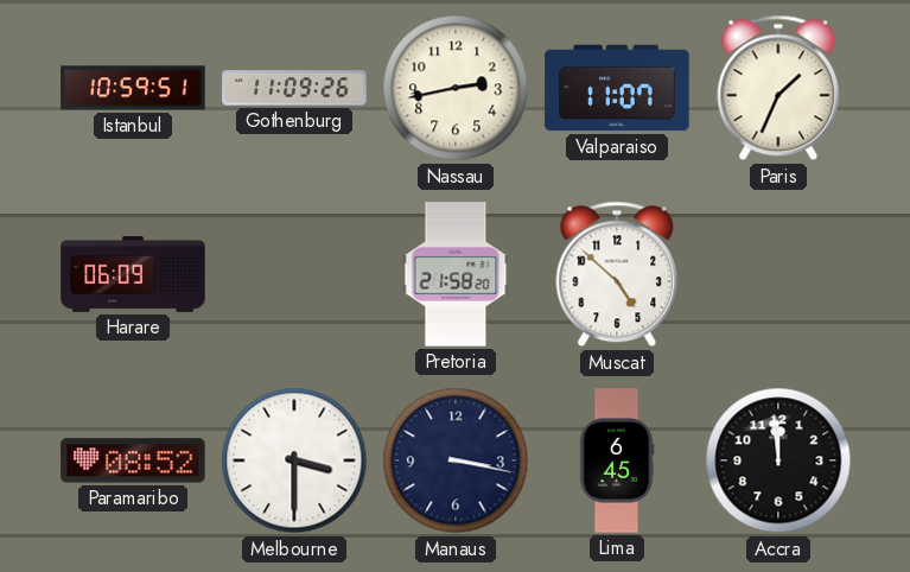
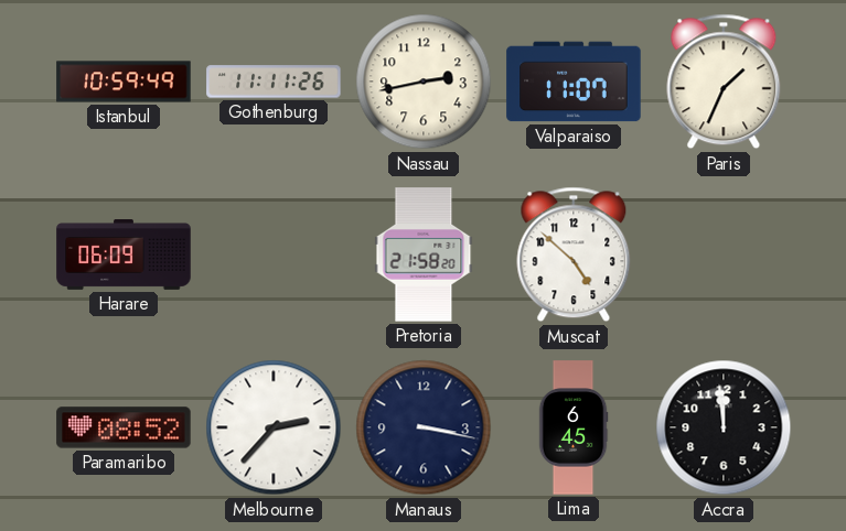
Istanbul: 10:59:51 -> 10:59:49 (124, 82)
Gothenburg: 11:09 -> 11:11 (274, 82)
Melbourne: 3:30 -> 2:37 (274, 427)
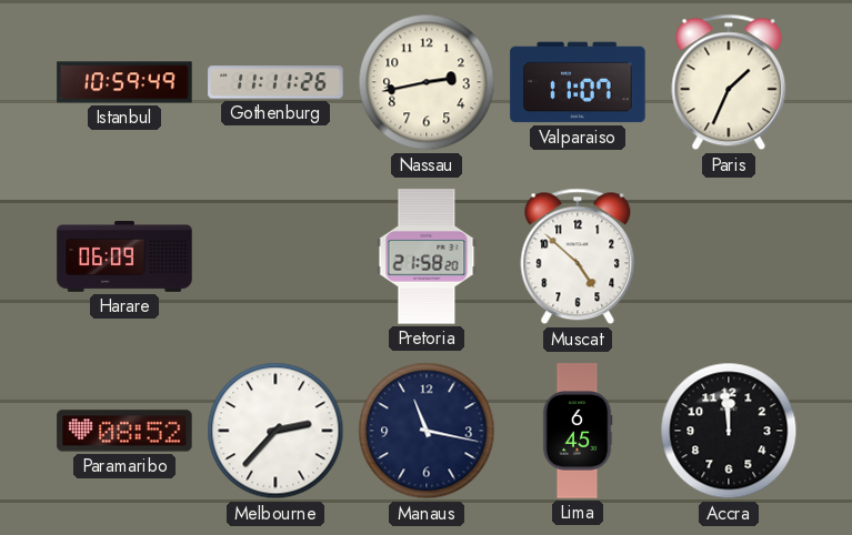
Manaus: 3:17 -> 11:17 (427, 431)
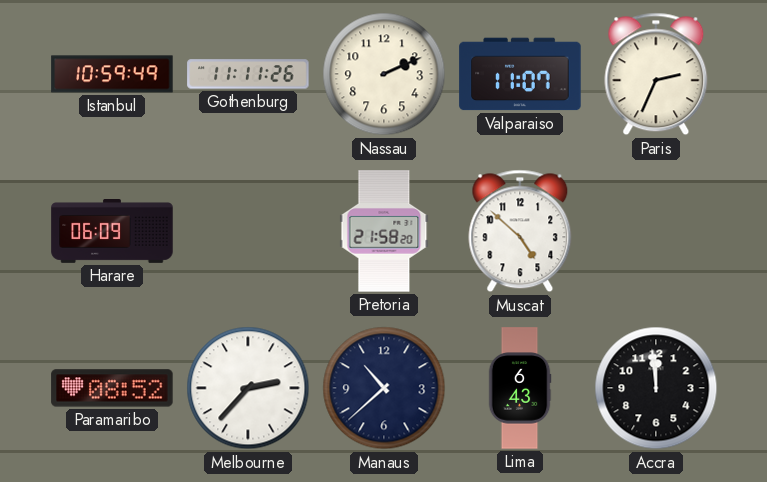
Nassau: 2:43 -> 2:11 (384, 74)
Paris: 1:34 -> 2:34 (656, 74)
Manaus: 11:17 -> 10:38 (384, 388)
Lima: 6:45 -> 6:43 (520, 388)
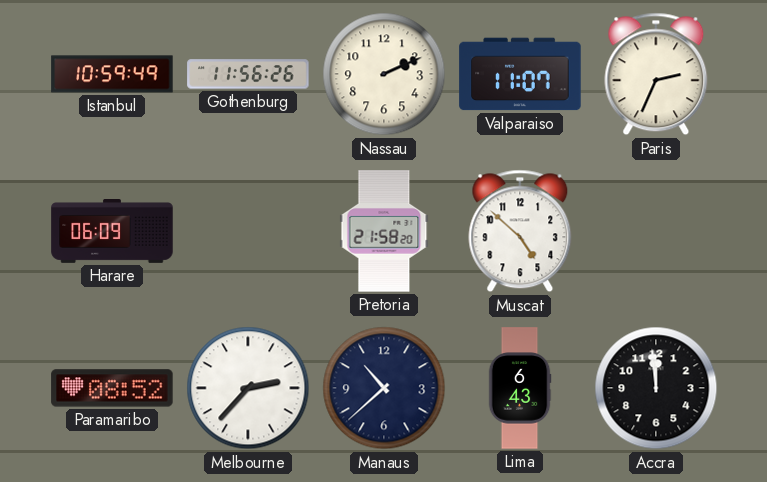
Gothenburg: 11:11 -> 11:56 (248, 74)
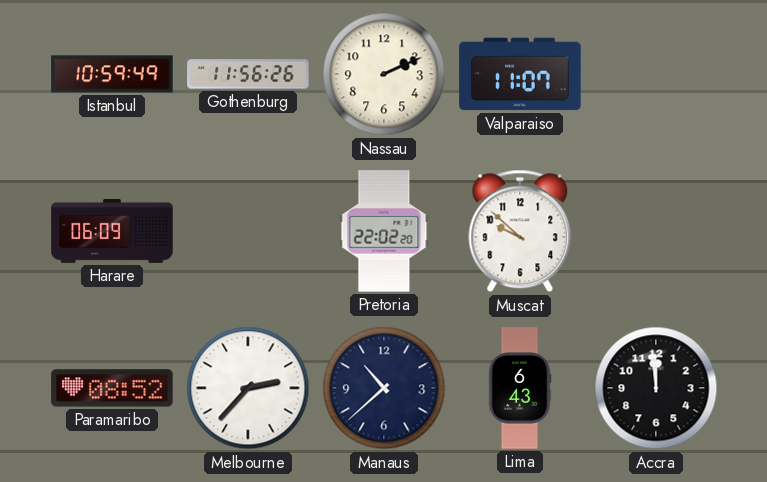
Paris: 2:34 -> none (656, 74)
Pretoria: 21:58 -> 22:02 (384, 231)
Muscat: 4:52 -> 9:52 (520, 231)
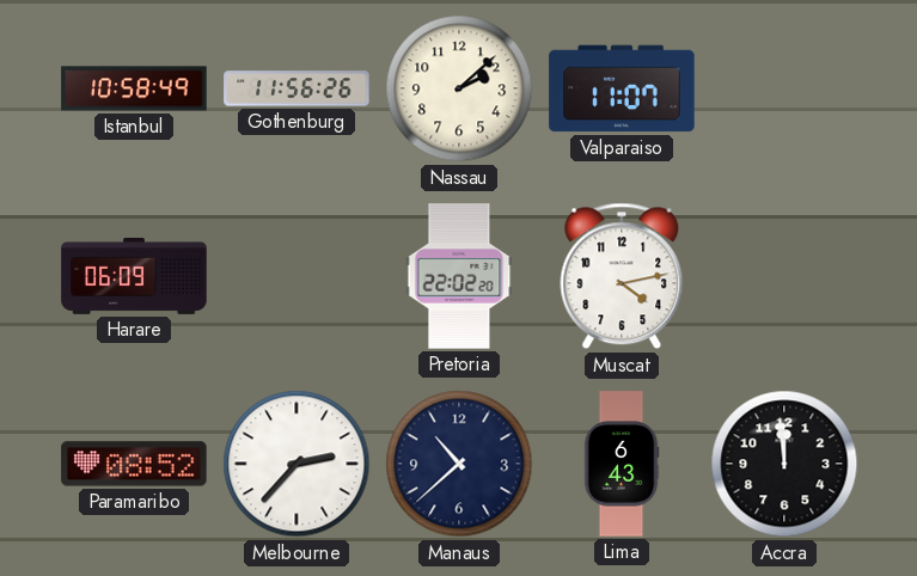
Istanbul: 10:59 -> 10:58 (134, 88)
Nassau: 2:11 -> 2:08 (459, 88)
Muscat: 9:52 -> 4:13 (622, 276)
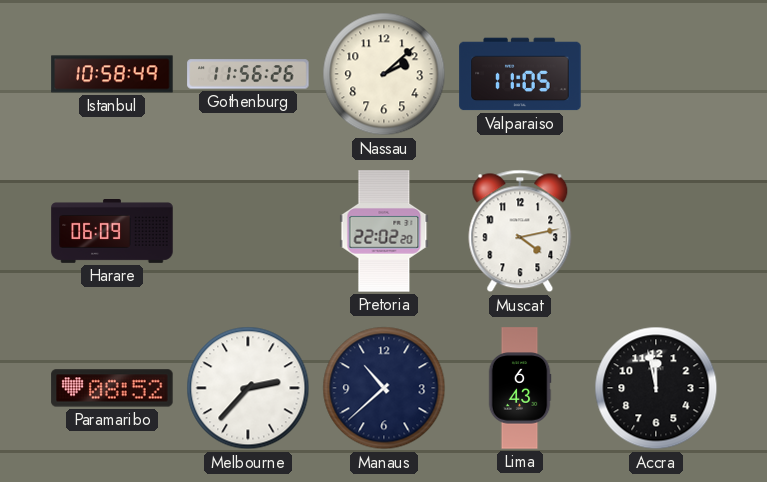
Valparaiso: 11:07 -> 11:05 (520, 74)
Accra: 11:59 -> 11:58 (656, 388)
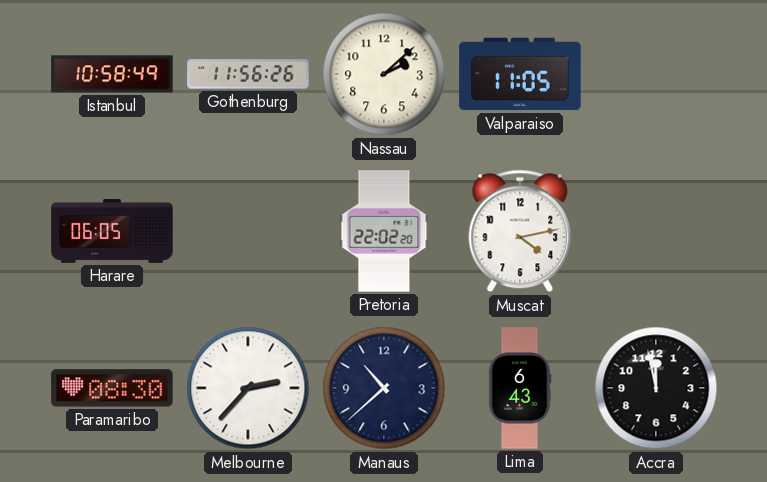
Harare: 06:09 -> 06:05 (112, 232)
Paramaribo: 08:52 -> 08:30 (112, 388)
